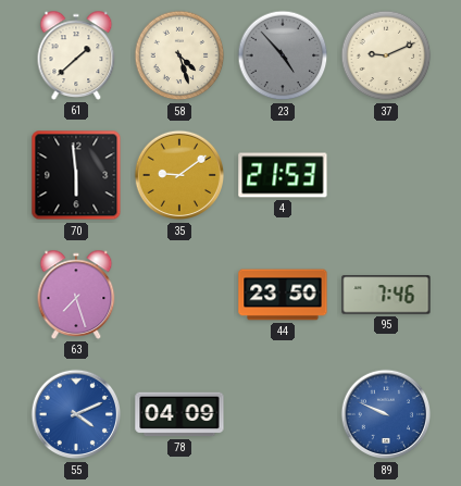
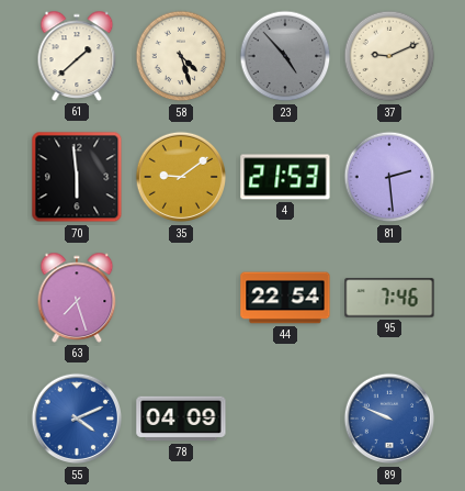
81: none -> 2:29 (389, 177)
44: 23:50 -> 22:54 (285, 298)
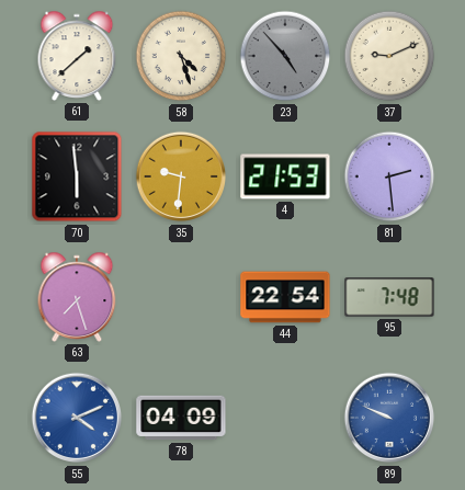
35: 9:09 -> 9:31 (181, 176)
95: 7:46 -> 7:48 (389, 297)
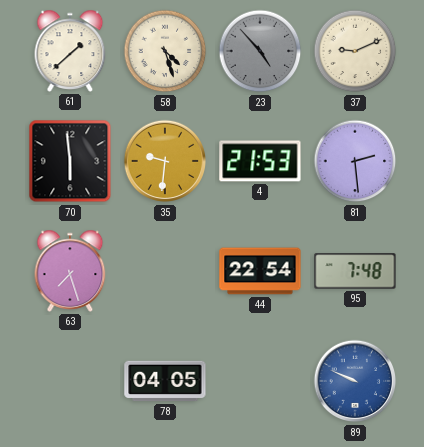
55: 4:11 -> none (77, 418)
78: 04:09 -> 04:05 (165, 381)
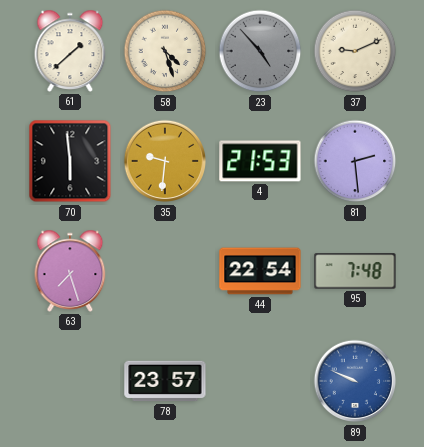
78: 04:05 -> 23:57 (165, 381)
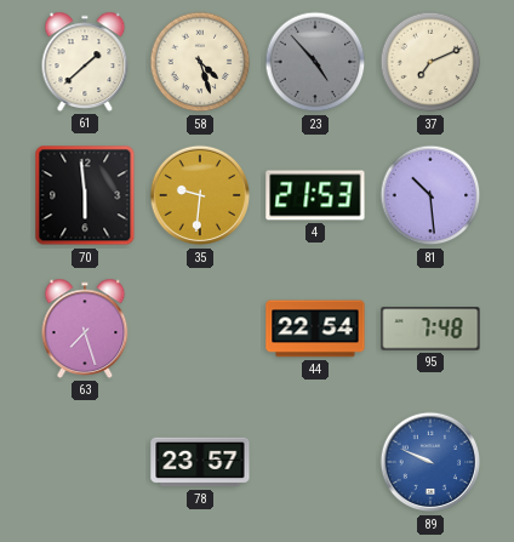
37: 9:11 -> 7:11 (430, 62)
81: 2:29 -> 10:29 (430, 195)
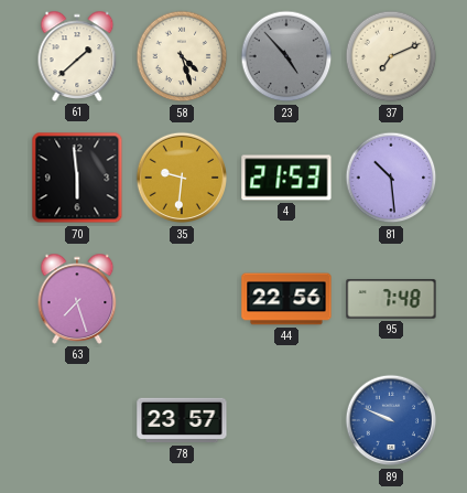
44: 22:54 -> 22:56 (286, 299)
